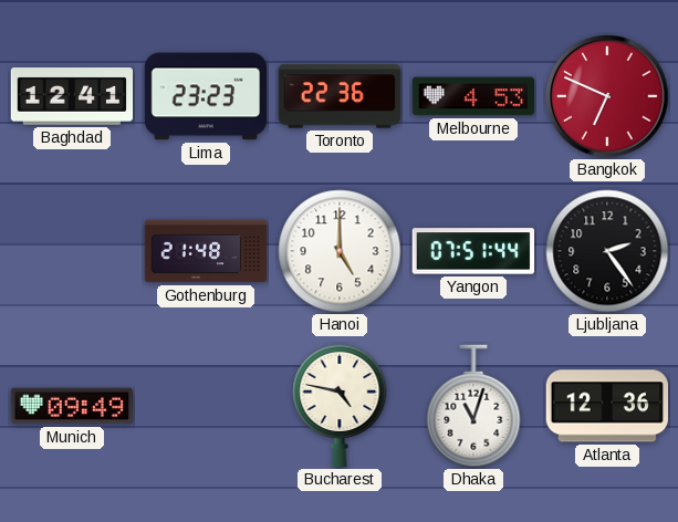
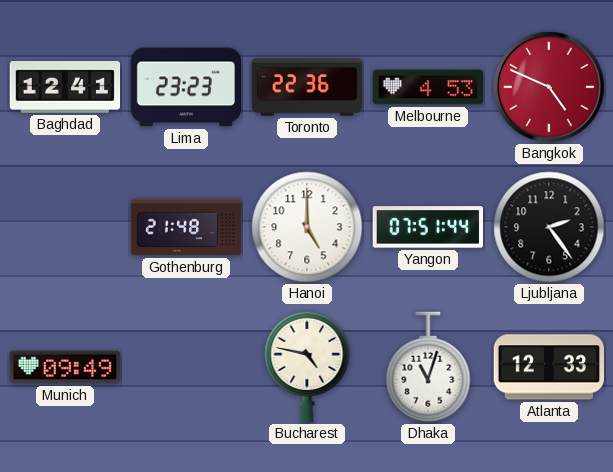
Bangkok: 6:49 -> 4:49 (549, 87)
Atlanta: 12:36 -> 12:33 (549, 367)
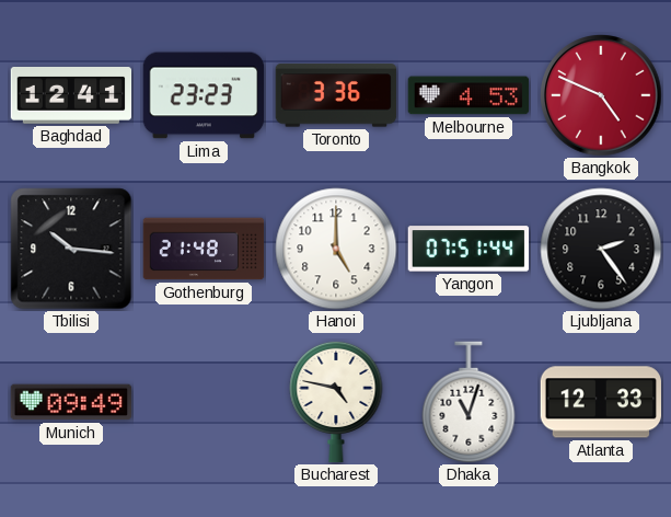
Toronto: 22:36 -> 3:36 (336, 95)
Tbilisi: none -> 10:16 (71, 249)
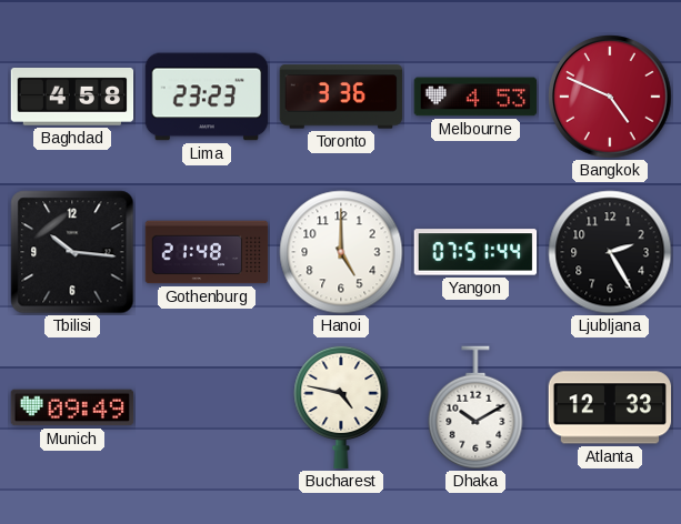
Baghdad: 12:41 -> 4:58 (72, 98)
Ljubljana: 2:24 -> 2:25 (610, 252)
Dhaka: 11:03 -> 10:10 (475, 407)
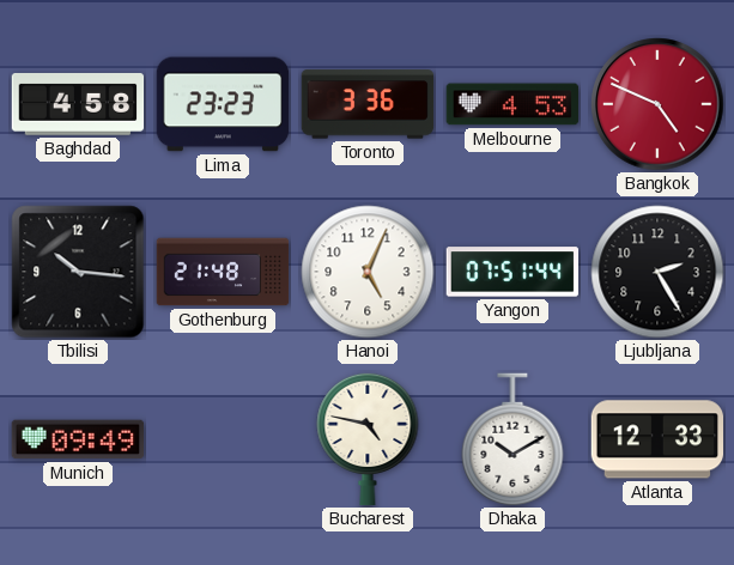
Hanoi: 5:00 -> 5:04 (368, 272)
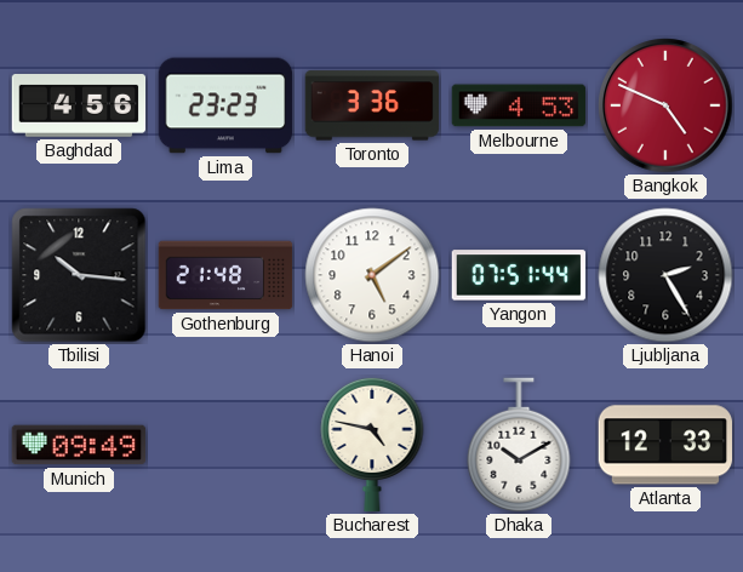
Baghdad: 4:58 -> 4:56 (79, 107)
Hanoi: 5:04 -> 5:09 (372, 275)
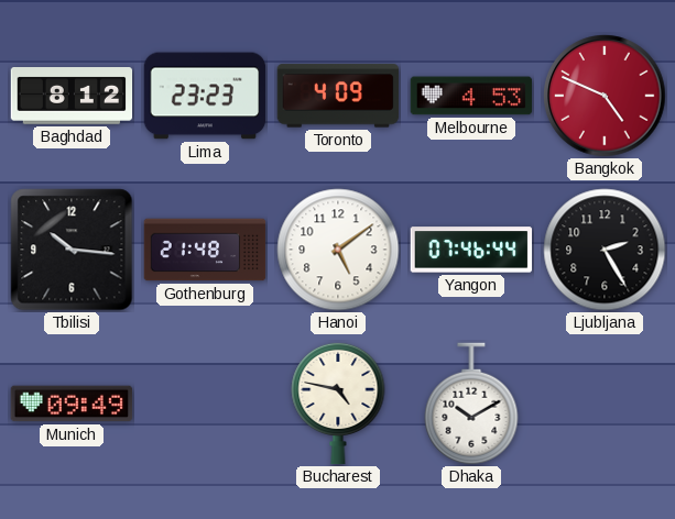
Baghdad: 4:56 -> 8:12 (72, 97)
Toronto: 3:36 -> 4:09 (338, 96)
Yangon: 07:51 -> 07:46 (471, 250)
Atlanta: 12:33 -> none (665, 445)
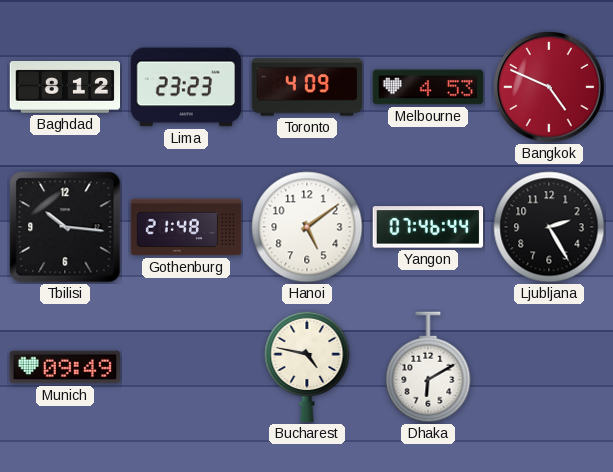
Dhaka: 10:10 -> 6:10 (428, 367)
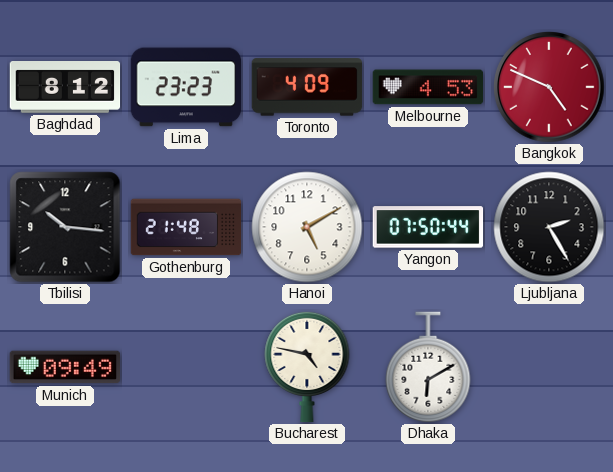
Hanoi: 5:09 -> 5:10 (307, 227)
Yangon: 07:46 -> 07:50 (428, 227)
